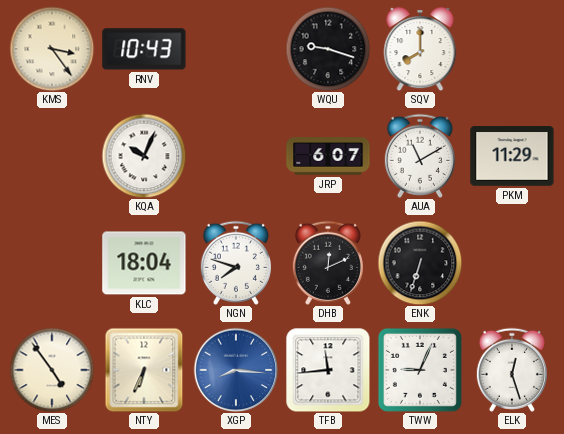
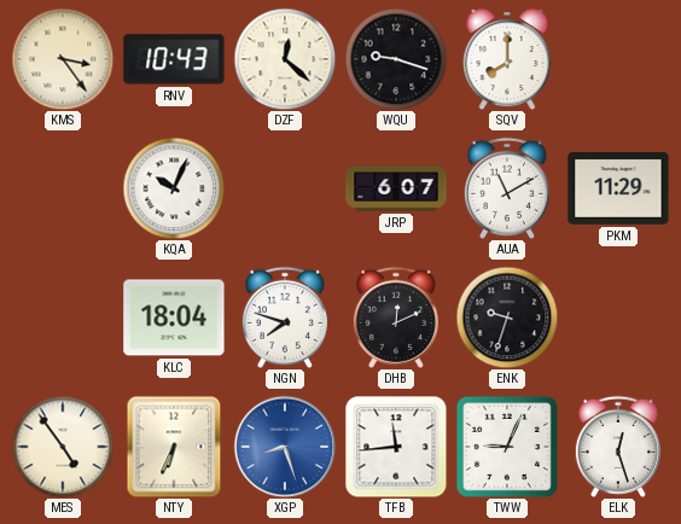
DZF: none -> 12:22 (285, 59)
ENK: 6:33 -> 9:33 (507, 318)
XGP: 8:16 -> 8:27 (285, 447)
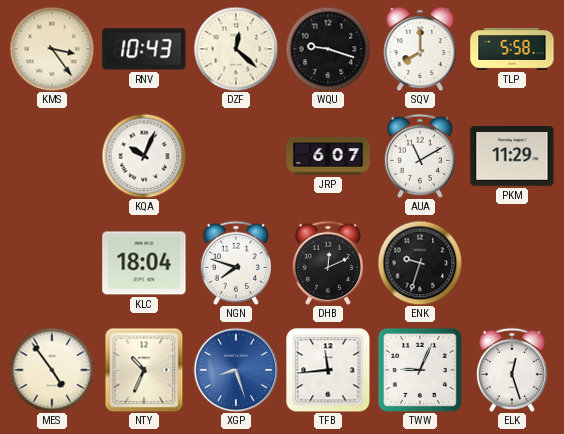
TLP: none -> 5:58 (512, 49)
NTY: 6:34 -> 10:34 (144, 370)
